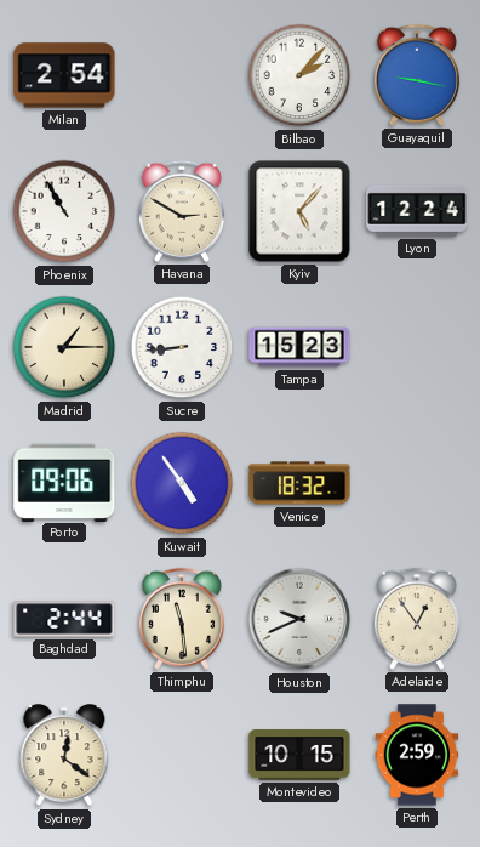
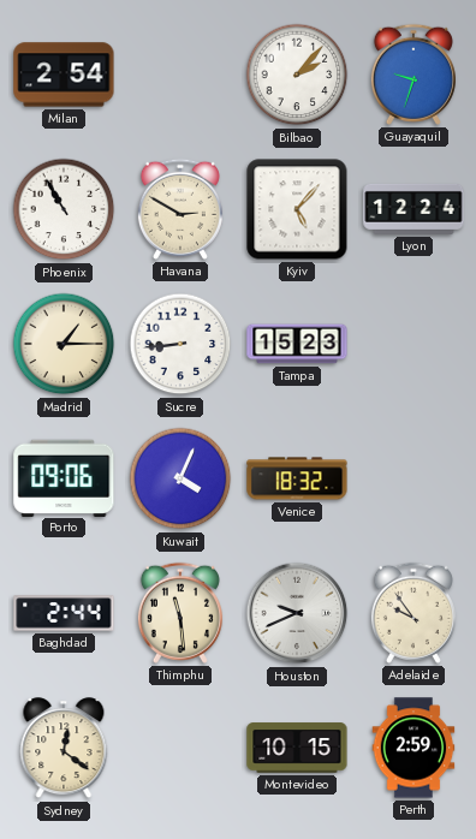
Guayaquil: 9:17 -> 9:33 (413, 75)
Kuwait: 4:54 -> 4:04 (180, 478)
Adelaide: 12:54 -> 9:54 (413, 613)
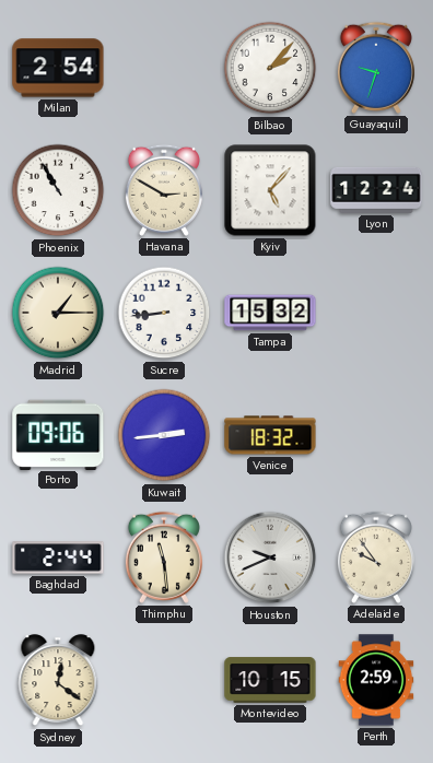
Tampa: 15:23 -> 15:32 (270, 313)
Kuwait: 4:04 -> 2:44 (164, 435)
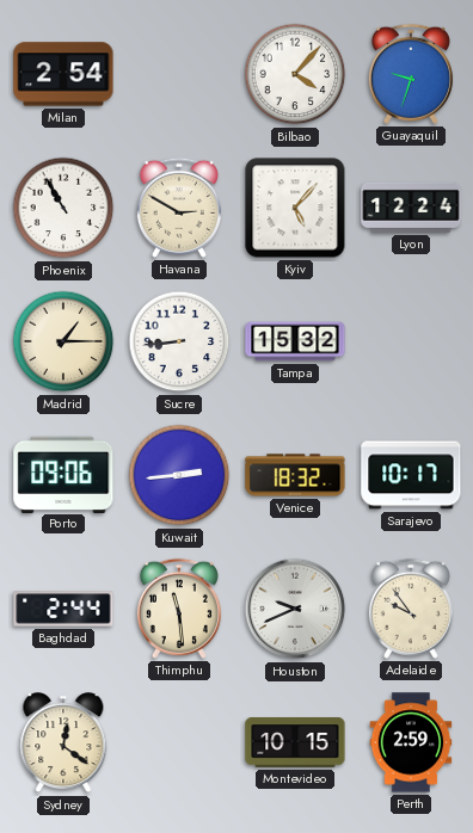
Bilbao: 2:07 -> 4:07 (295, 74)
Sarajevo: none -> 10:17 (411, 475)
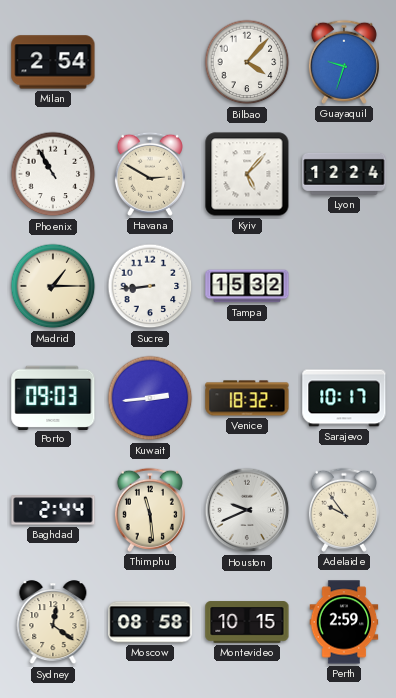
Porto: 09:06 -> 09:03 (53, 397)
Moscow: none -> 08:58 (150, 622)
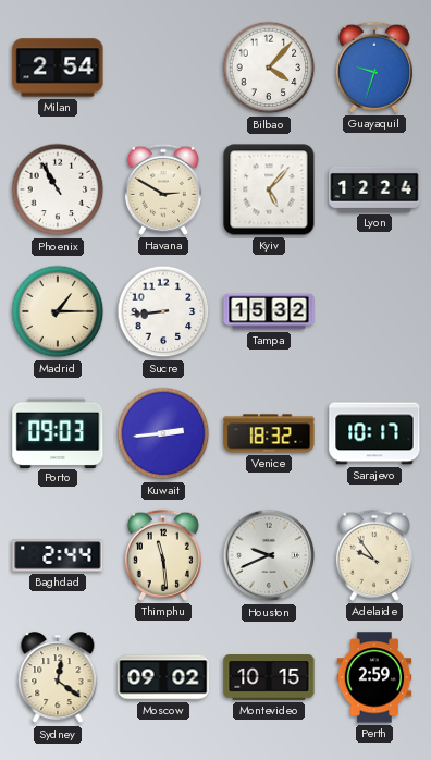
Moscow: 08:58 -> 09:02 (163, 677)
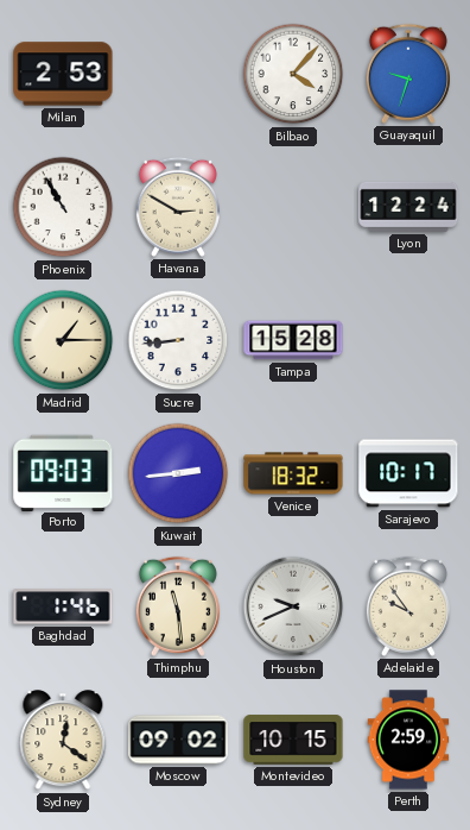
Milan: 2:54 -> 2:53 (63, 74)
Kyiv: 5:07 -> none (269, 189)
Tampa: 15:32 -> 15:28 (293, 340)
Baghdad: 2:44 -> 1:46 (63, 606)
